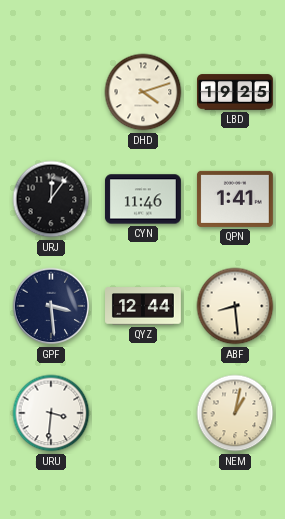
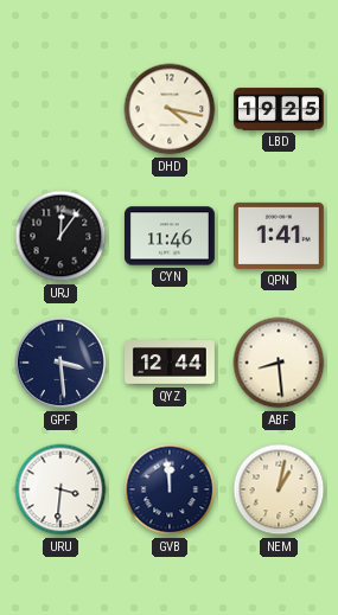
DHD: 4:12 -> 4:17 (170, 109)
GVB: none -> 11:59 (170, 489)
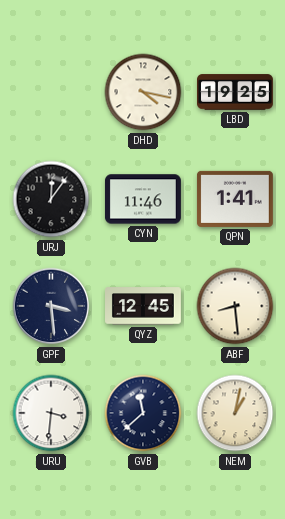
QYZ: 12:44 -> 12:45 (144, 306)
GVB: 11:59 -> 11:38 (143, 413)
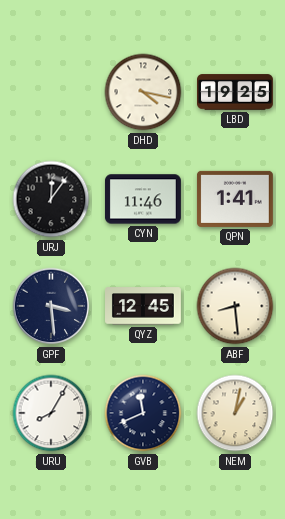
URU: 3:31 -> 8:05 (51, 413)
GVB: 11:38 -> 11:41 (143, 413)
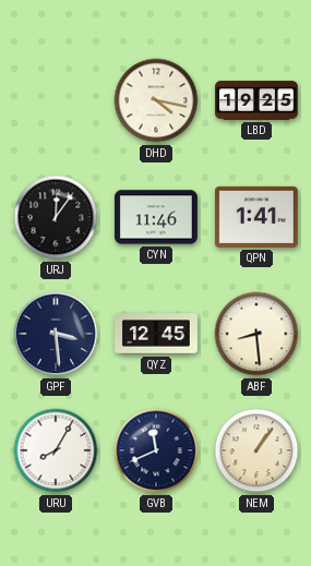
NEM: 1:02 -> 1:06 (256, 450)
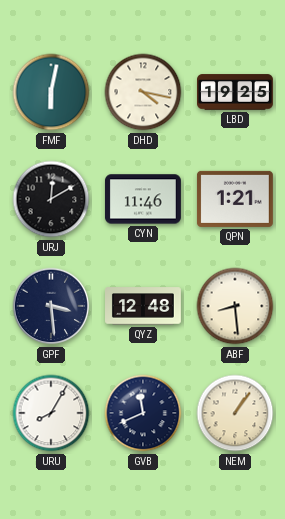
FMF: none -> 6:02 (51, 92)
URJ: 12:06 -> 12:10 (51, 199)
QPN: 1:41 -> 1:21 (235, 199)
QYZ: 12:45 -> 12:48 (144, 306)
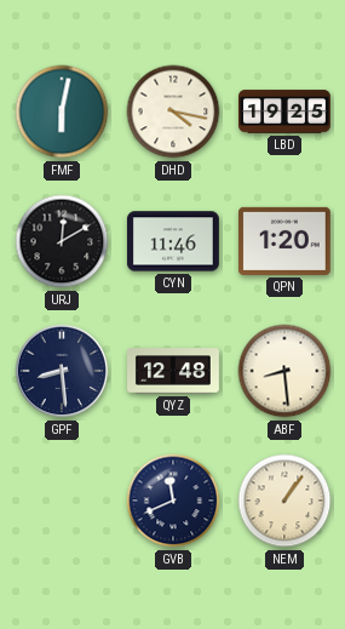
QPN: 1:21 -> 1:20 (284, 241)
GPF: 3:29 -> 8:29 (62, 371)
URU: 8:05 -> none (51, 413)
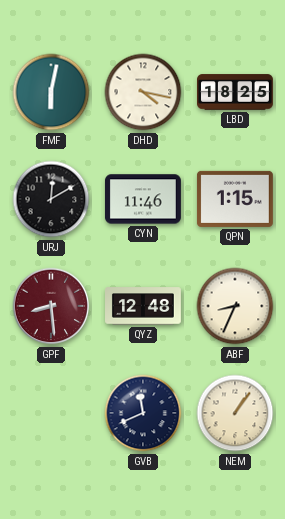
LBD: 19:25 -> 18:25 (236, 92)
QPN: 1:20 -> 1:15 (235, 199)
GPF dial: navy -> burgundy (51, 306)
ABF: 8:29 -> 8:34 (235, 306)
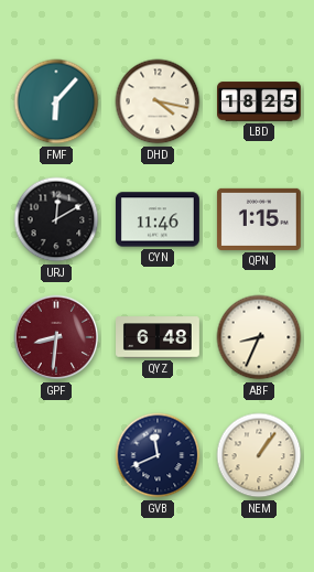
FMF: 6:02 -> 6:07 (56, 101)
GPF: 8:29 -> 8:31 (56, 337)
QYZ: 12:48 -> 6:48 (159, 337)
